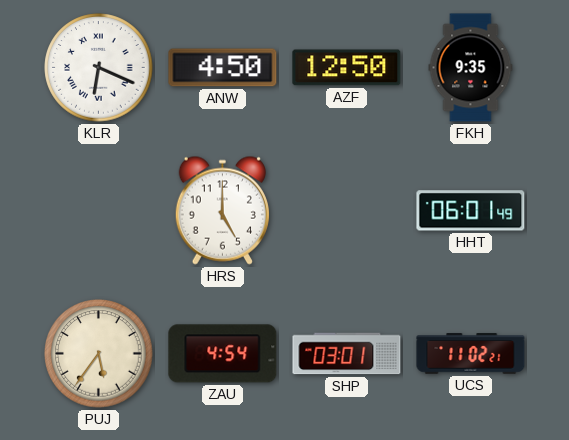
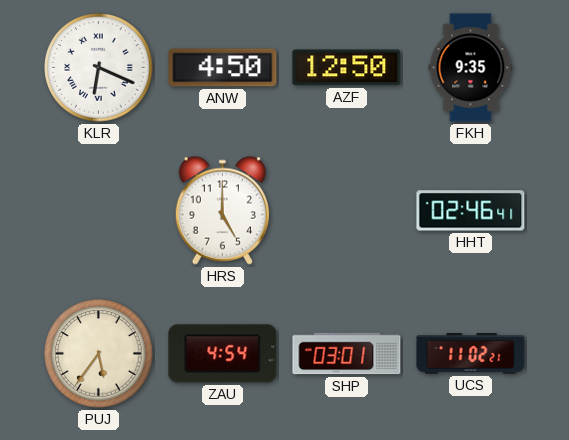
HHT: 06:01 -> 02:46 (471, 211)
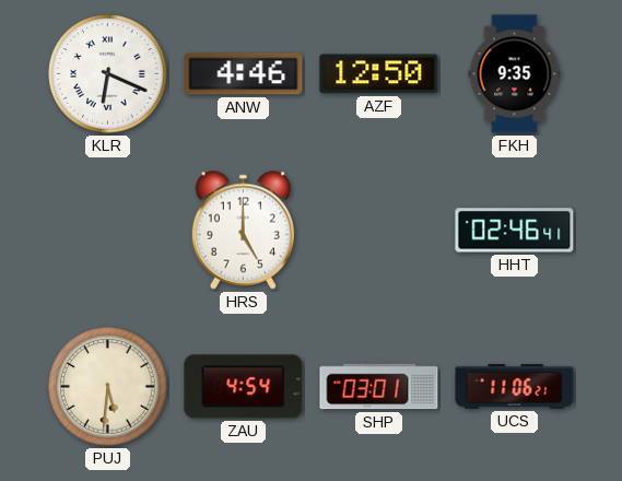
ANW: 4:50 -> 4:46 (244, 74)
PUJ: 5:36 -> 5:31 (108, 387)
UCS: 11:02 -> 11:06 (515, 387)
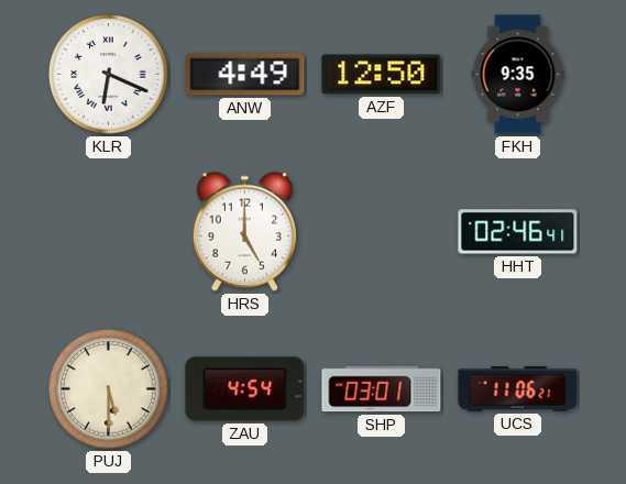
ANW: 4:46 -> 4:49 (245, 75)
PUJ: 5:31 -> 5:30 (109, 389)
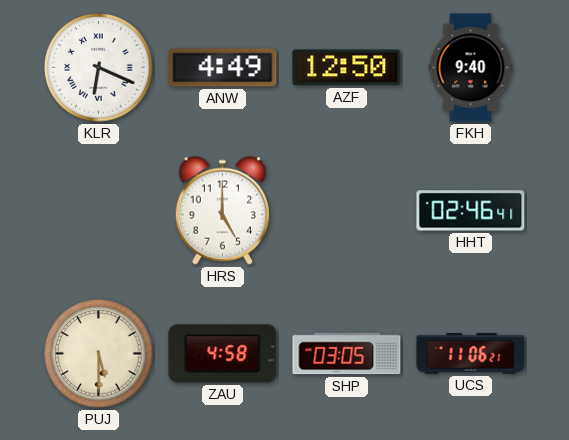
FKH: 9:35 -> 9:40 (471, 68)
ZAU: 4:54 -> 4:58 (223, 354)
SHP: 03:01 -> 03:05 (347, 354)
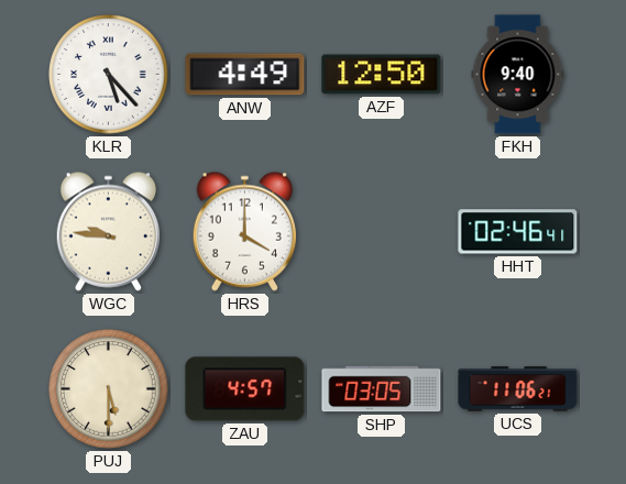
KLR: 6:19 -> 5:23 (109, 75)
WGC: none -> 9:46 (108, 231)
HRS: 5:00 -> 4:00 (244, 231)
ZAU: 4:58 -> 4:57 (245, 389)
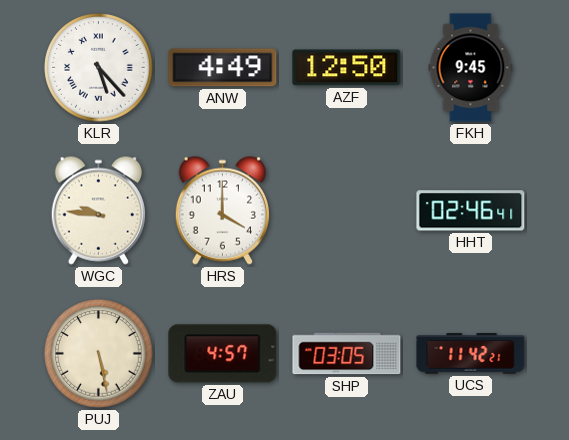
FKH: 9:40 -> 9:45 (471, 68)
PUJ: 5:30 -> 5:28 (99, 354)
UCS: 11:06 -> 11:42 (471, 354)
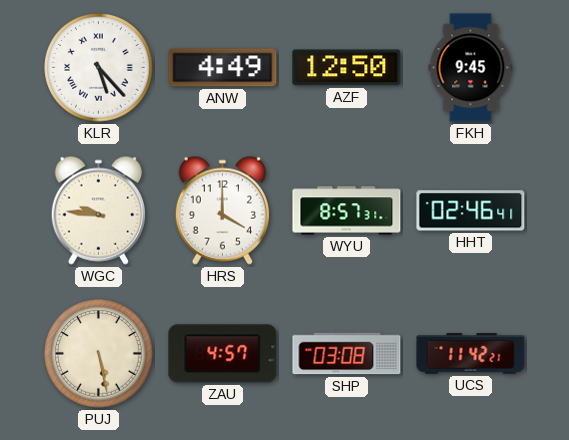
WYU: none -> 8:57 (347, 211)
SHP: 03:05 -> 03:08 (347, 354)
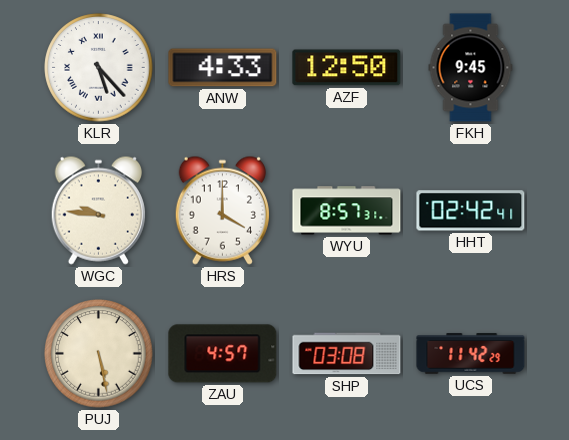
ANW: 4:49 -> 4:33 (223, 68)
HHT: 02:46 -> 02:42 (471, 211)
UCS: 11:42:21 -> 11:42:29 (471, 354)
